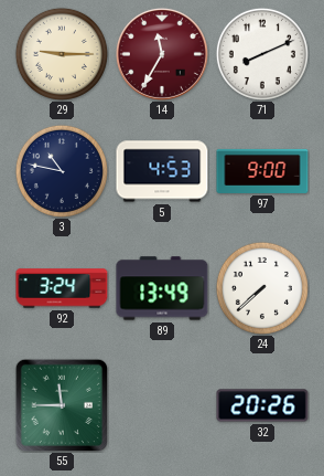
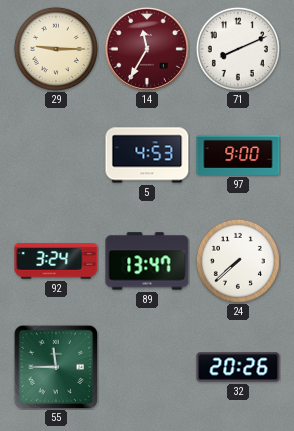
3: 10:47 -> none (62, 171)
89: 13:49 -> 13:47 (147, 261)
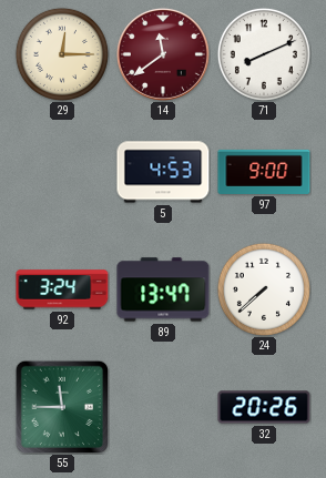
29: 9:15 -> 12:15 (62, 54)
14: 11:35 -> 11:39 (163, 54)
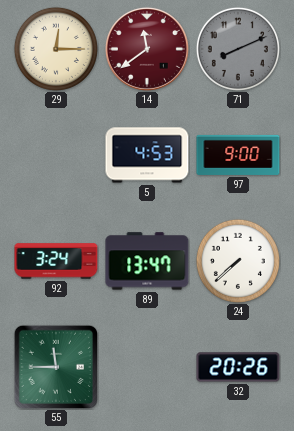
71 dial: white -> grey (238, 49)
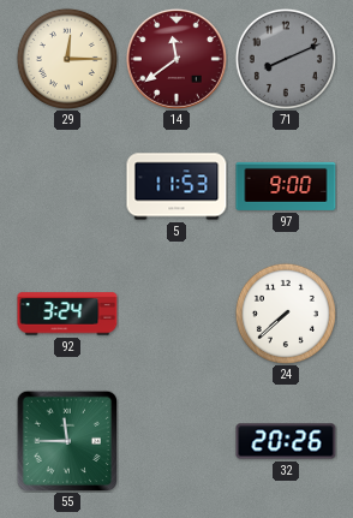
5: 4:53 -> 11:53 (176, 186)
89: 13:47 -> none (147, 261)
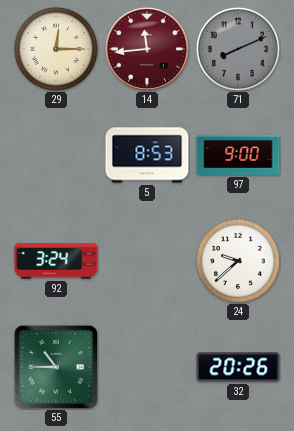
14: 11:39 -> 11:44 (147, 49)
5: 11:53 -> 8:53 (147, 155)
24: 7:38 -> 9:38 (238, 261)
55: 11:45 -> 10:45 (55, 366)
